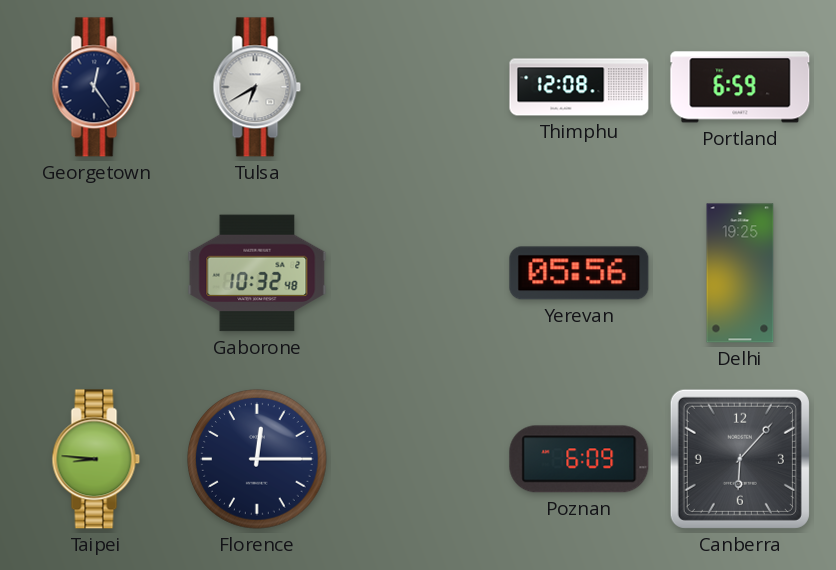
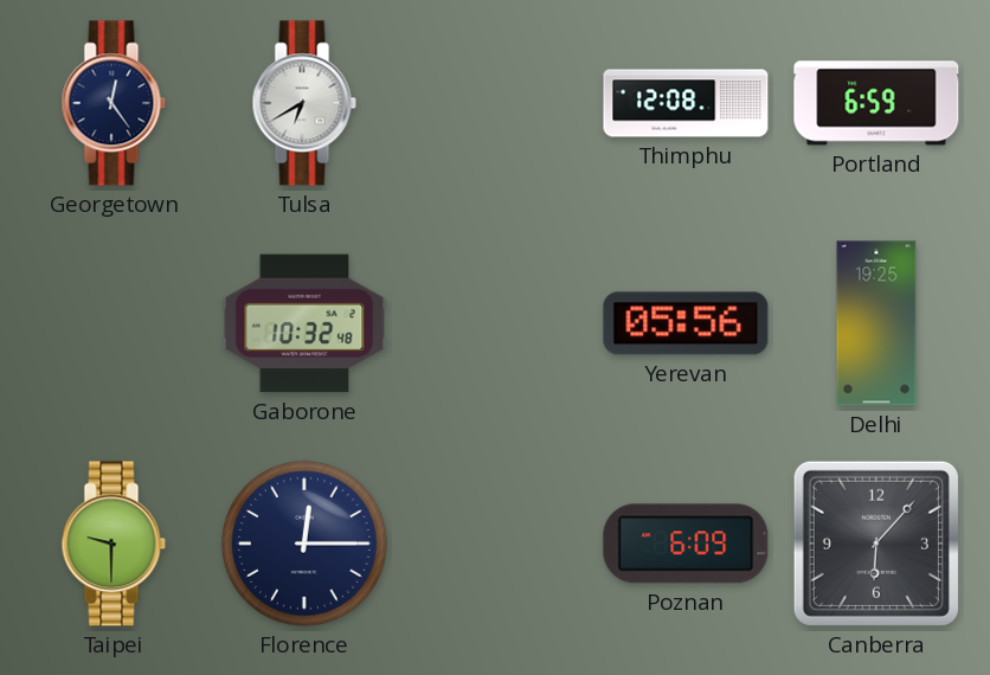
Taipei: 8:46 -> 9:30 (114, 544)
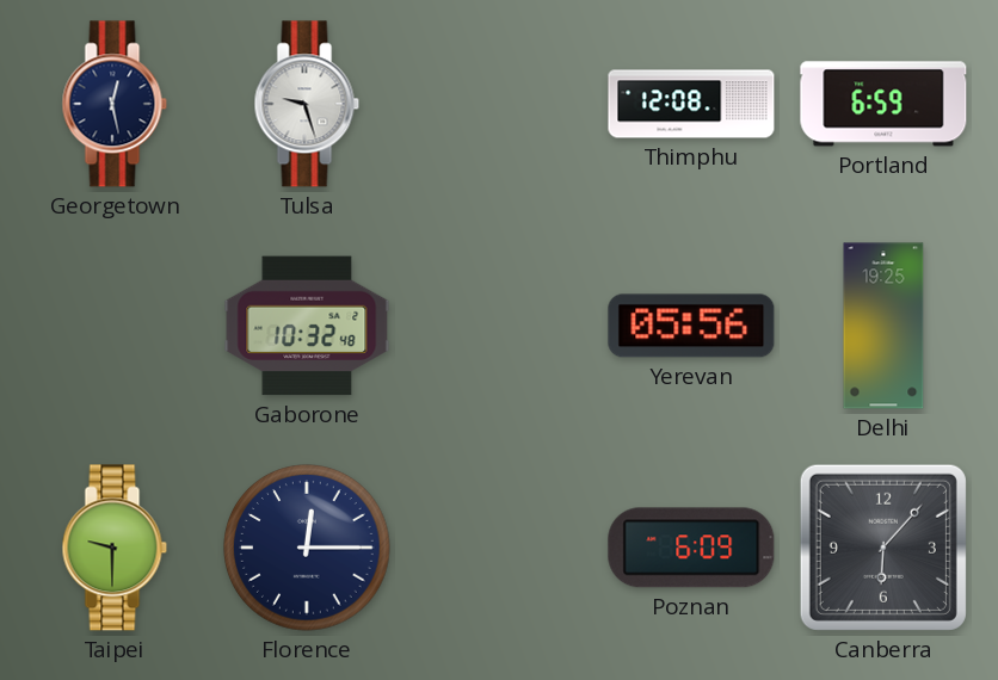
Georgetown: 12:24 -> 12:28 (115, 104)
Tulsa: 6:40 -> 9:27 (307, 104)
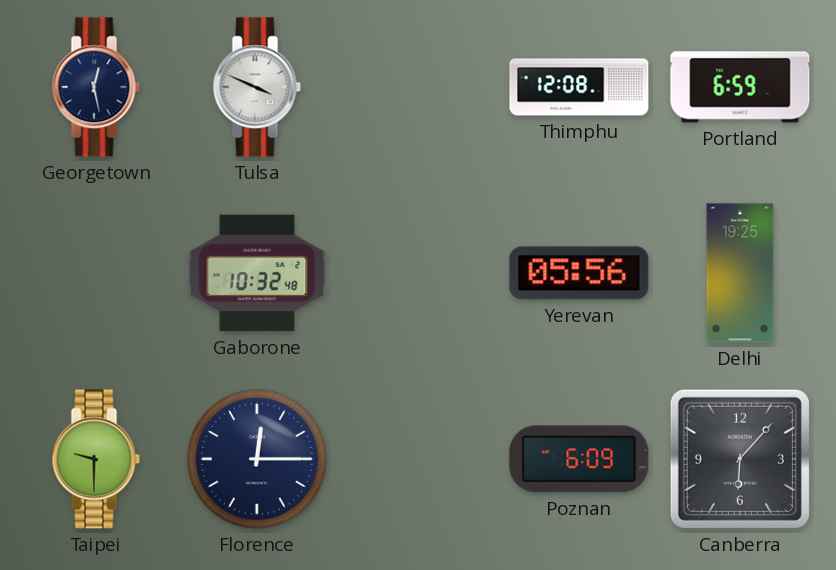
Tulsa: 9:27 -> 3:49 (257, 87)
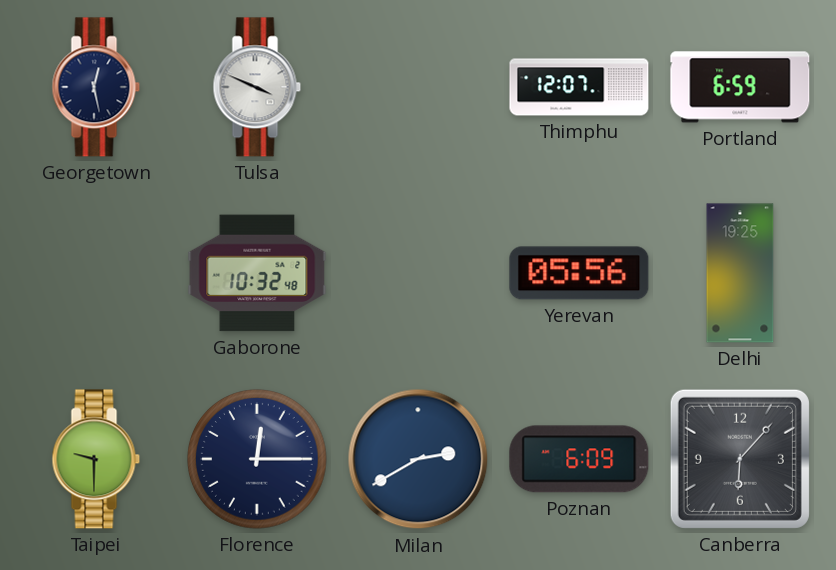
Thimphu: 12:08 -> 12:07 (579, 87)
Milan: none -> 2:40 (418, 459)
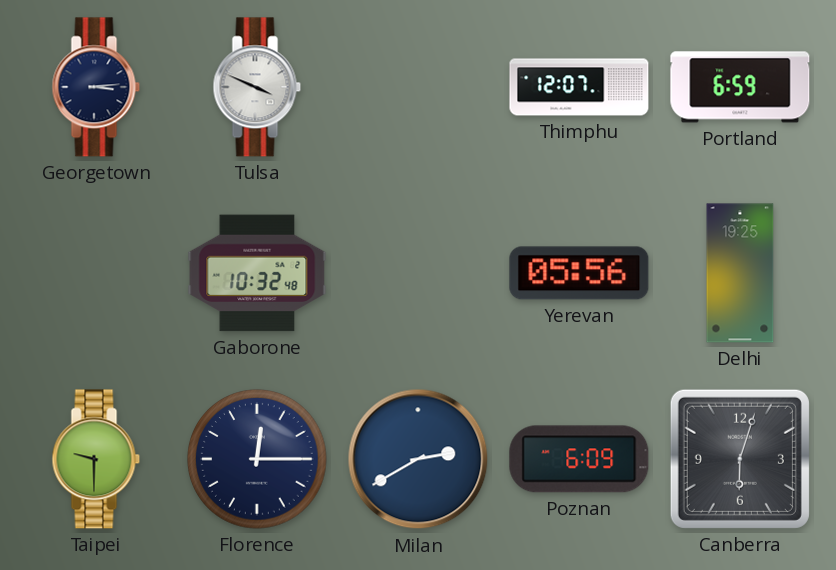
Georgetown: 12:28 -> 3:14 (96, 87)
Canberra: 6:07 -> 6:03 (740, 459)
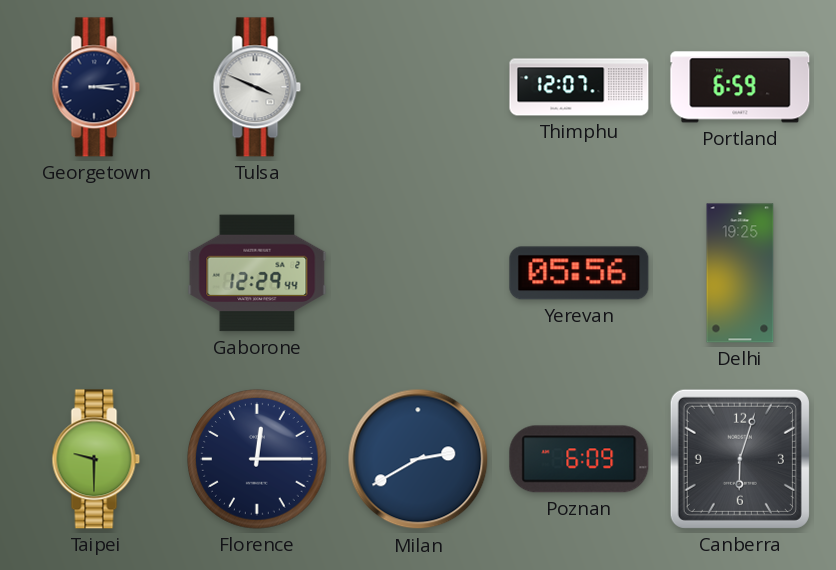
Gaborone: 10:32 -> 12:29 (257, 273)
